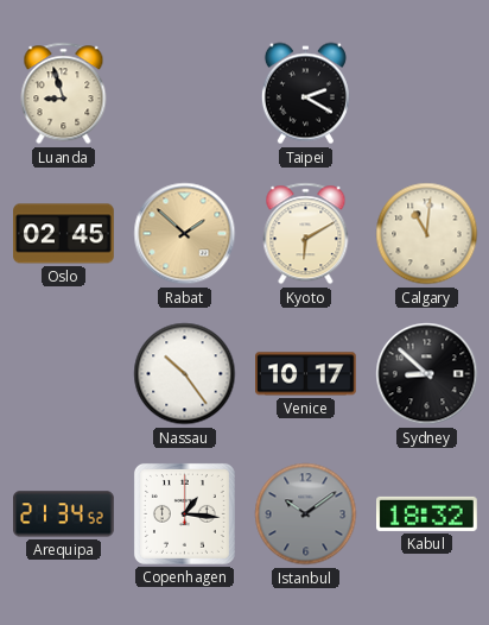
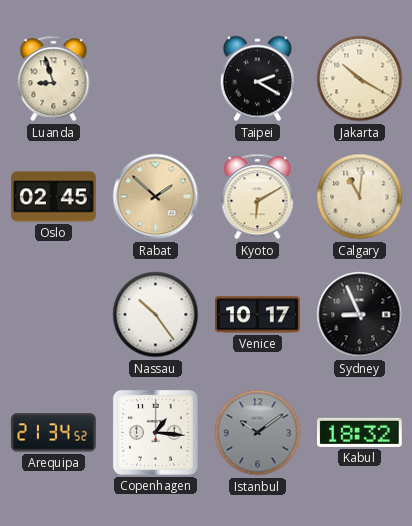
Jakarta: none -> 10:20 (360, 79)
Sydney: 8:52 -> 8:56 (360, 315)
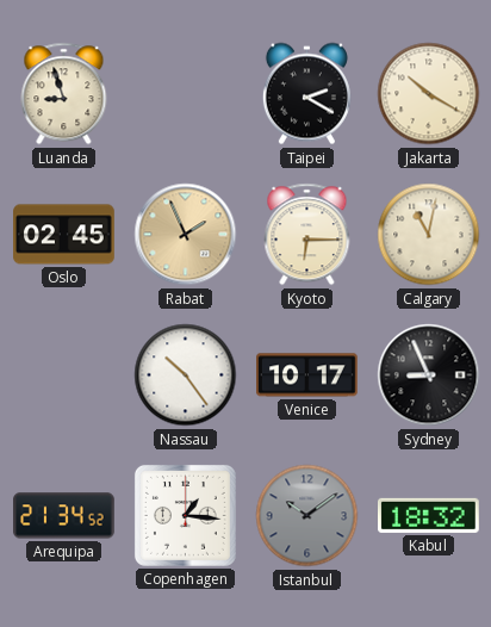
Rabat: 1:52 -> 1:56 (186, 235)
Kyoto: 6:10 -> 6:15 (307, 235)
Calgary: 11:01 -> 11:02 (429, 235)
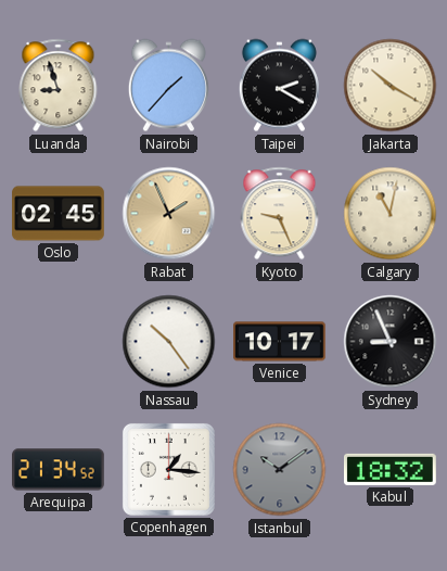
Nairobi: none -> 1:37 (168, 86)
Kyoto: 6:15 -> 9:26 (280, 214)
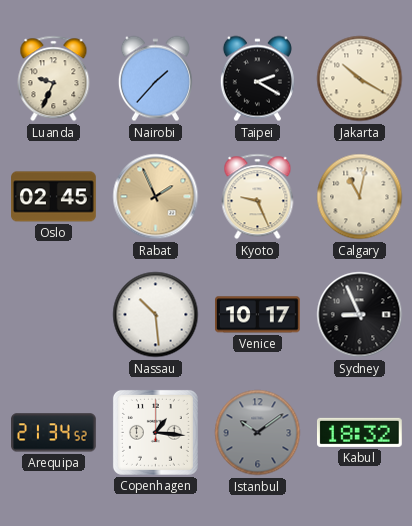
Luanda: 8:57 -> 9:34 (54, 79)
Nassau: 10:24 -> 10:29 (156, 315)
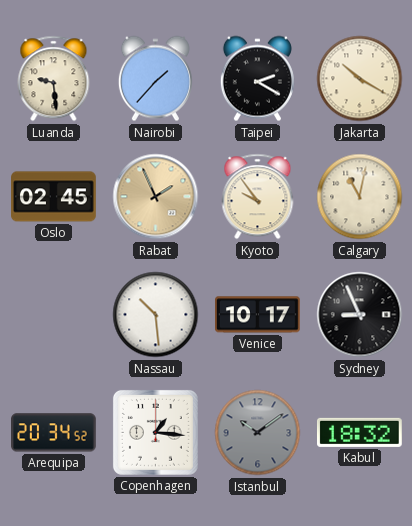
Luanda: 9:34 -> 9:29 (54, 79)
Kyoto: 9:26 -> 9:54 (258, 197)
Arequipa: 21:34 -> 20:34 (54, 433)
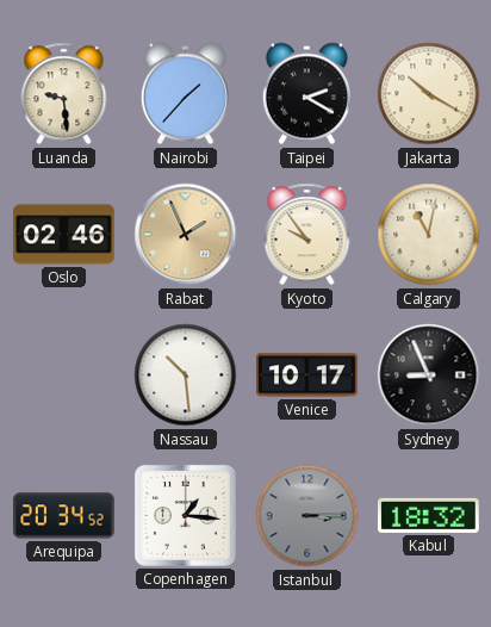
Oslo: 02:45 -> 02:46 (64, 235)
Istanbul: 10:09 -> 3:15 (307, 516)
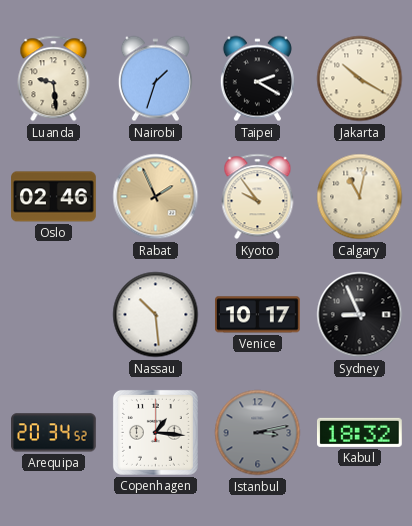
Nairobi: 1:37 -> 1:33 (155, 79)
Istanbul: 3:15 -> 3:13 (258, 433)
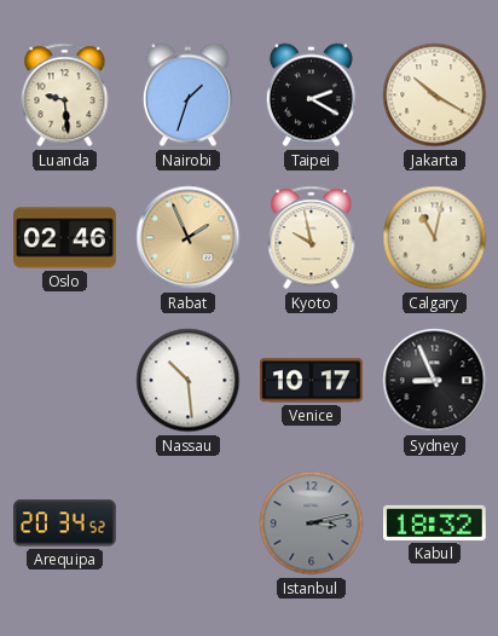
Kyoto: 9:54 -> 9:58 (312, 238)
Copenhagen: 1:16 -> none (155, 432)
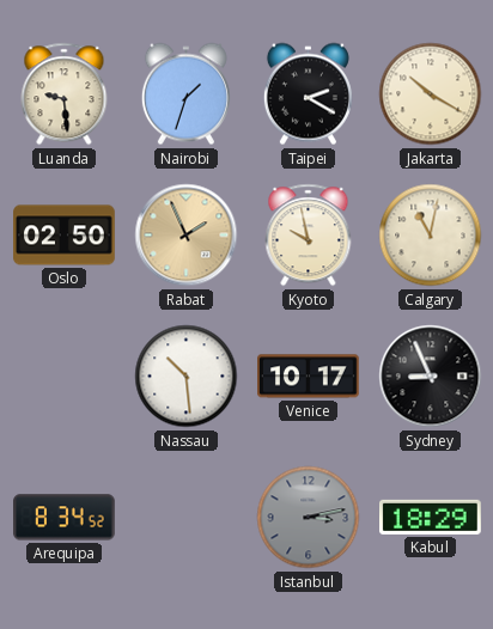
Oslo: 02:46 -> 02:50 (65, 236)
Arequipa: 20:34 -> 8:34 (65, 518)
Kabul: 18:32 -> 18:29 (431, 517)
